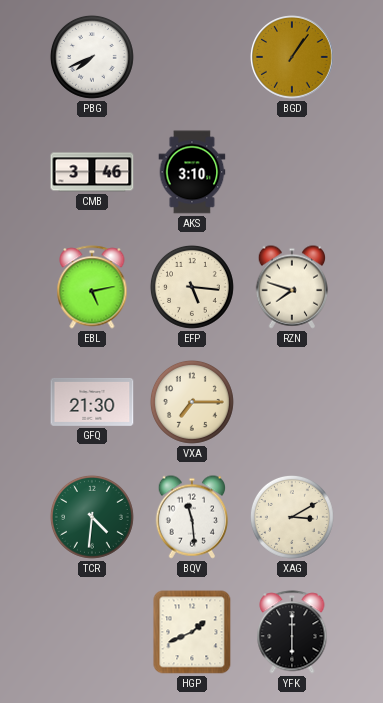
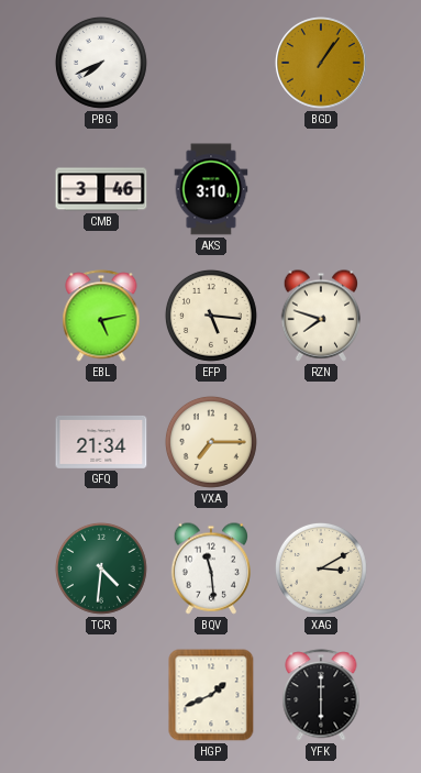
GFQ: 21:30 -> 21:34 (101, 442)
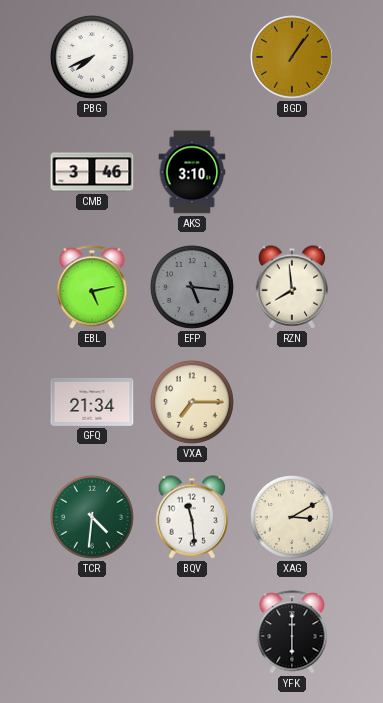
EFP dial: cream -> grey (192, 287)
RZN: 7:48 -> 7:59 (292, 287)
HGP: 1:41 -> none (211, 695)
